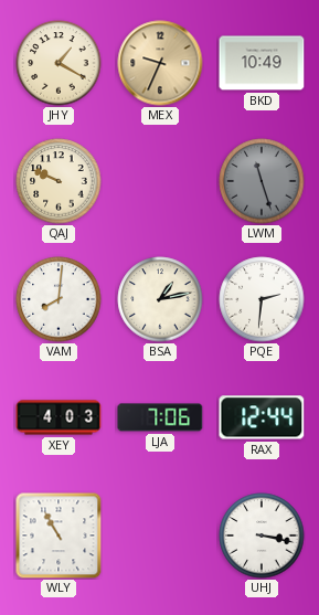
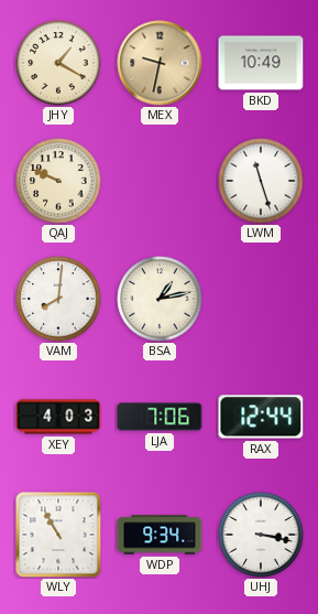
MEX: 9:34 -> 9:32 (160, 63)
LWM dial: grey -> white (261, 181)
PQE: 2:31 -> none (262, 299)
WDP: none -> 9:34 (160, 535)
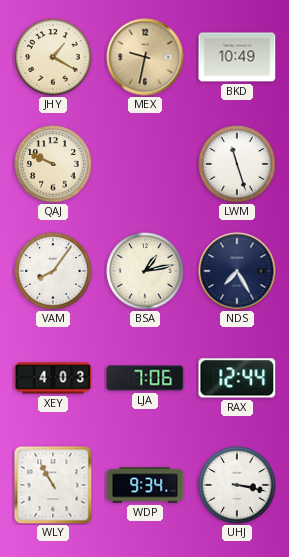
VAM: 8:01 -> 8:06 (53, 271)
NDS: none -> 7:25 (237, 271)
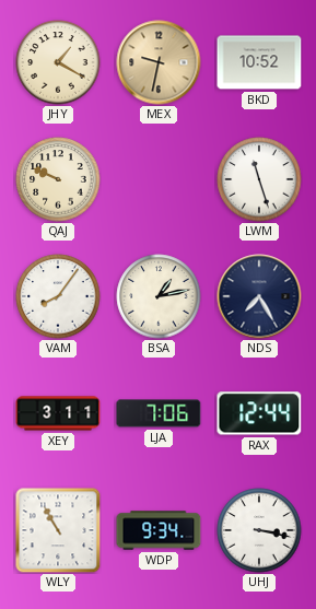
BKD: 10:49 -> 10:52 (259, 62)
XEY: 4:03 -> 3:11 (58, 413)
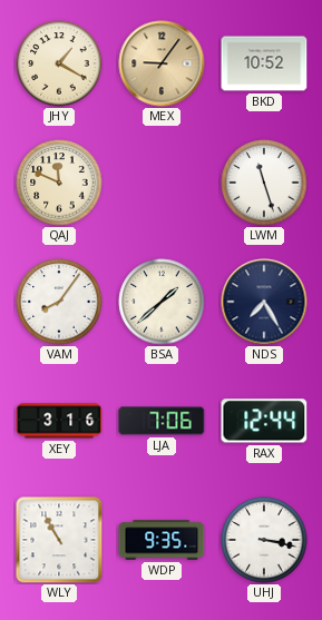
MEX: 9:32 -> 9:06 (162, 63)
QAJ: 9:49 -> 11:49 (59, 183)
BSA: 1:13 -> 1:38 (162, 302)
XEY: 3:11 -> 3:16 (59, 421)
WDP: 9:34 -> 9:35 (162, 540)
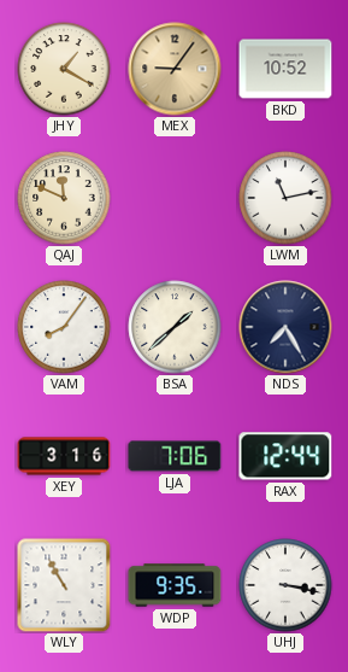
LWM: 11:27 -> 11:13 (285, 198)
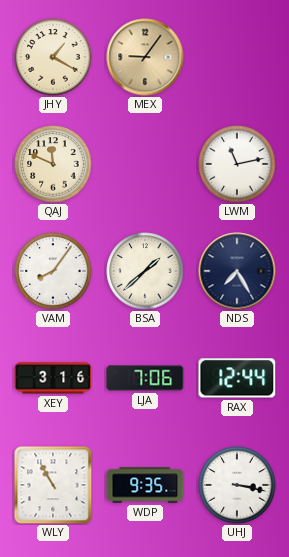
BKD: 10:52 -> none (285, 69)
